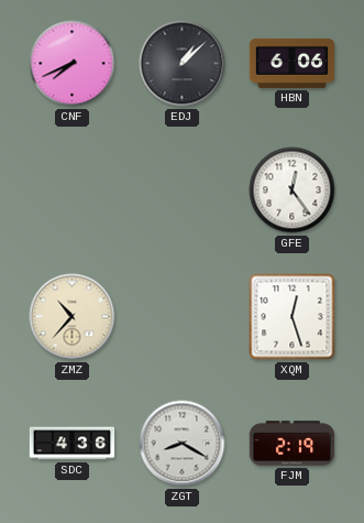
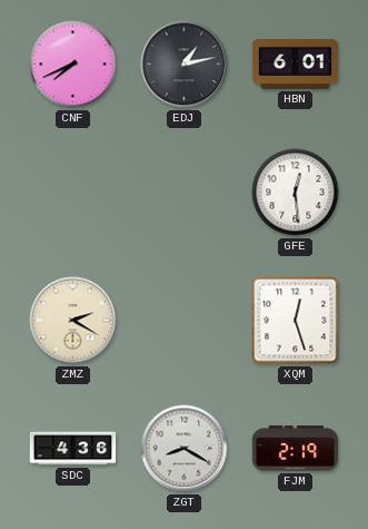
EDJ: 1:08 -> 1:13 (185, 65)
HBN: 6:06 -> 6:01 (296, 63)
GFE: 12:24 -> 12:29 (296, 193)
ZMZ: 10:37 -> 2:20 (73, 321)
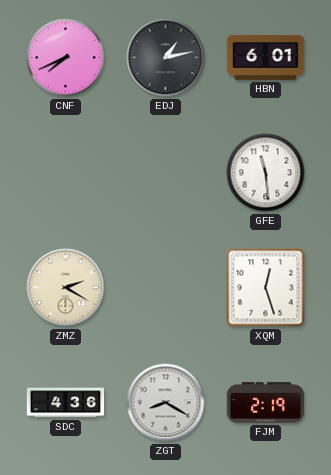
GFE: 12:29 -> 11:29 (266, 173)
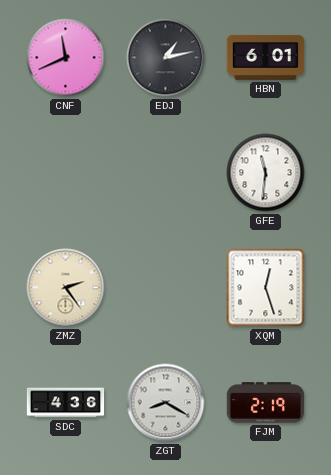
CNF: 7:41 -> 11:41 (66, 58)
GFE: 11:29 -> 11:31 (266, 173)
ZMZ: 2:20 -> 2:24 (66, 288)
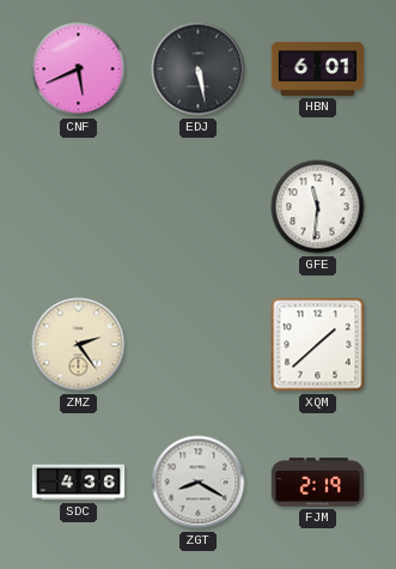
CNF: 11:41 -> 5:41 (79, 69)
EDJ: 1:13 -> 5:28 (199, 69)
XQM: 12:27 -> 1:38 (318, 345)
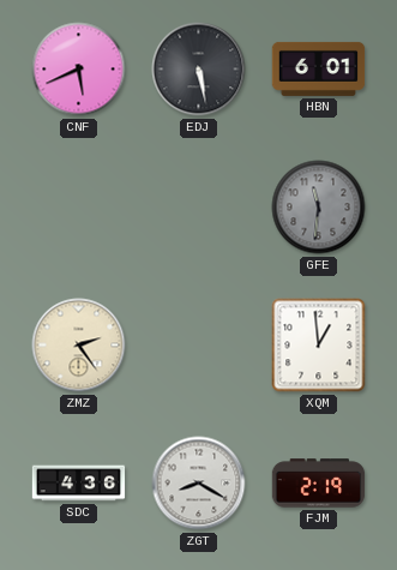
GFE dial: white -> grey (319, 208)
XQM: 1:38 -> 12:59 (319, 346)
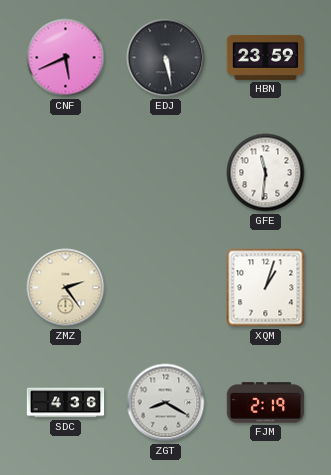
HBN: 6:01 -> 23:59 (266, 57)
GFE dial: grey -> white (266, 173)
XQM: 12:59 -> 1:03 (266, 288)
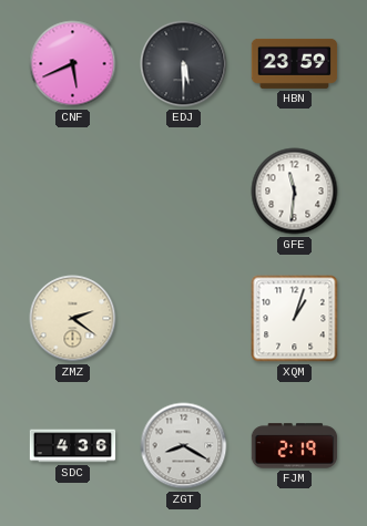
EDJ: 5:28 -> 5:30 (184, 64)
ZMZ: 2:24 -> 2:21 (73, 319)
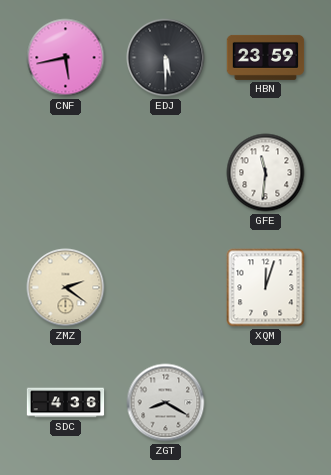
CNF: 5:41 -> 5:43 (66, 58)
XQM: 1:03 -> 12:03 (266, 288)
FJM: 2:19 -> none (295, 446)
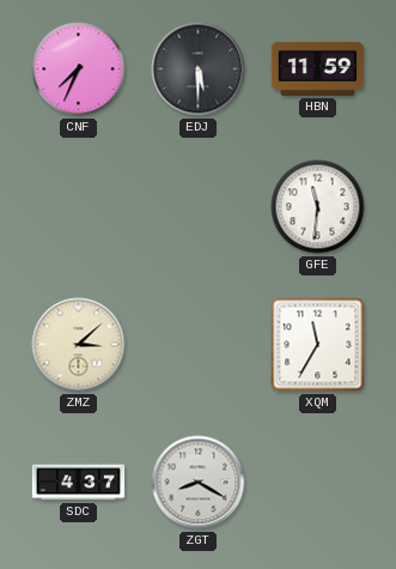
CNF: 5:43 -> 7:34 (79, 69)
HBN: 23:59 -> 11:59 (318, 68)
ZMZ: 2:21 -> 3:08 (79, 345)
XQM: 12:03 -> 11:35 (318, 345)
SDC: 4:36 -> 4:37 (79, 483)
